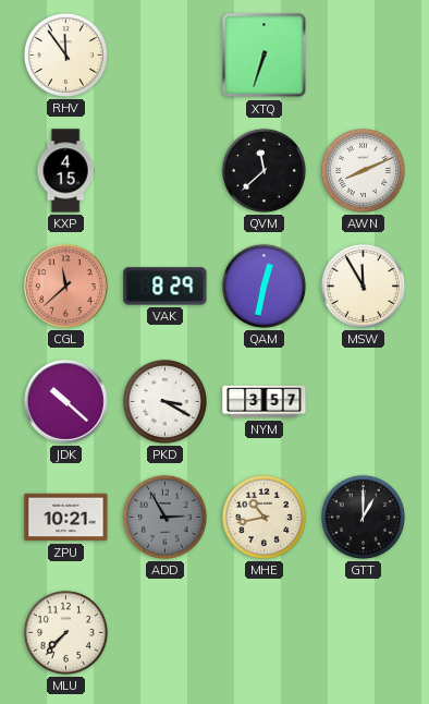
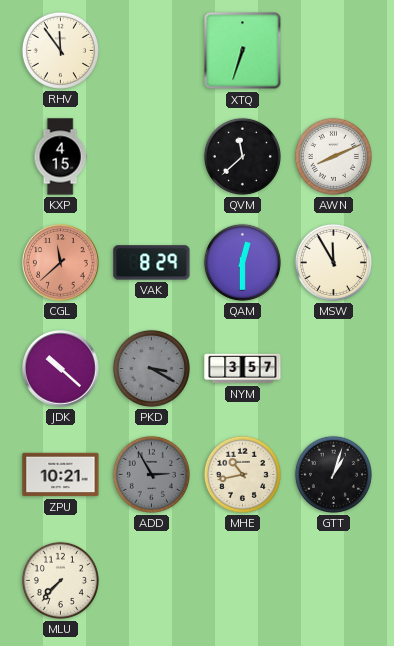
QAM: 12:32 -> 12:30 (242, 262)
PKD dial: white -> grey (151, 368)
GTT: 1:00 -> 1:03 (333, 474)
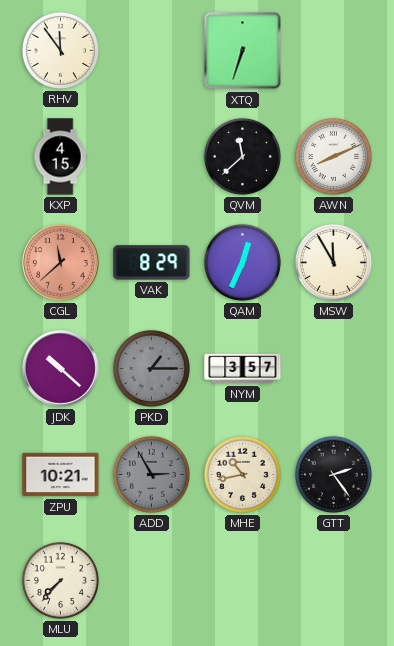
QAM: 12:30 -> 12:34 (242, 262)
PKD: 3:20 -> 1:15 (151, 368)
GTT: 1:03 -> 2:24 (333, 474)
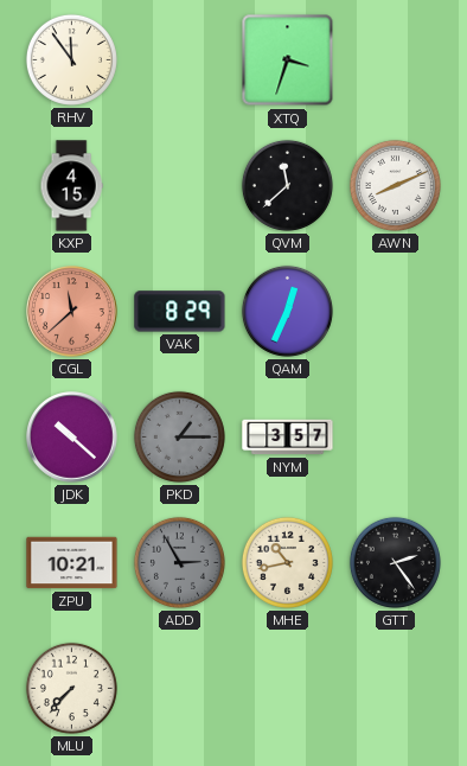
XTQ: 6:33 -> 3:33 (288, 60)
MSW: 11:55 -> none (333, 262)
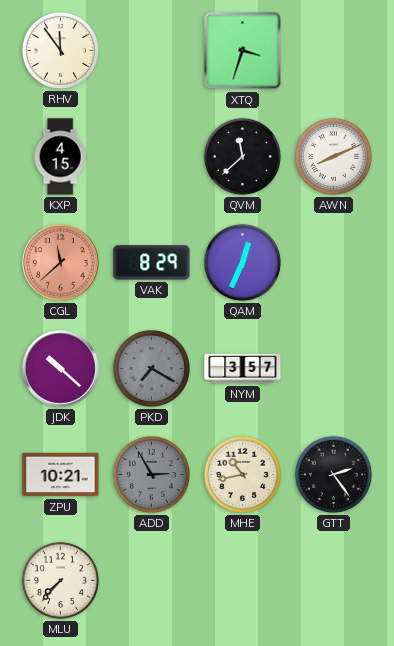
PKD: 1:15 -> 7:20 (151, 368)
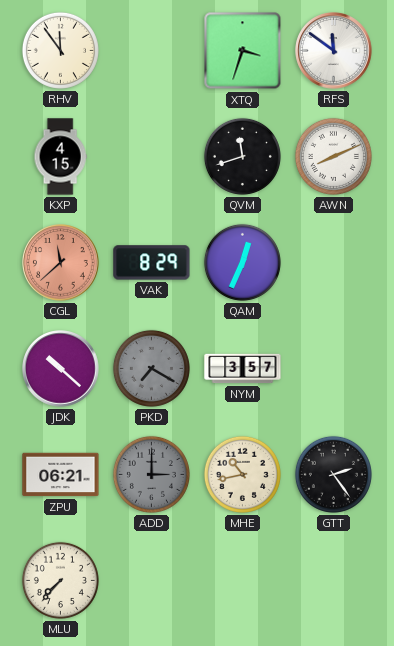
RFS: none -> 11:51 (334, 51)
QVM: 11:38 -> 11:42 (242, 156)
ZPU: 10:21 -> 06:21 (61, 475)
ADD: 2:55 -> 3:00 (151, 474)
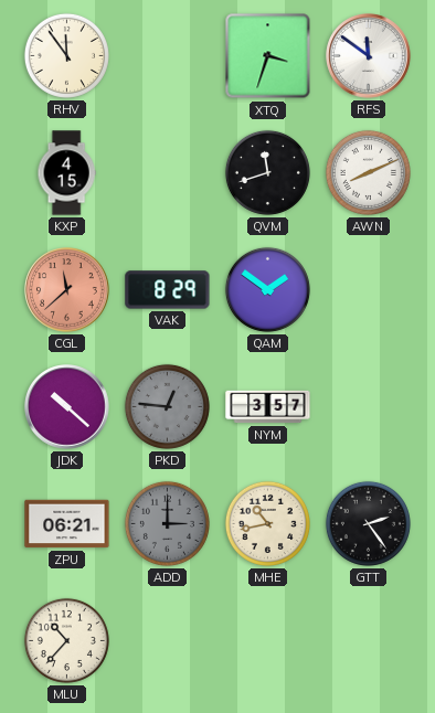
QAM: 12:34 -> 1:51 (267, 289)
PKD: 7:20 -> 12:46 (167, 406)
MLU: 7:37 -> 10:37 (66, 640)
